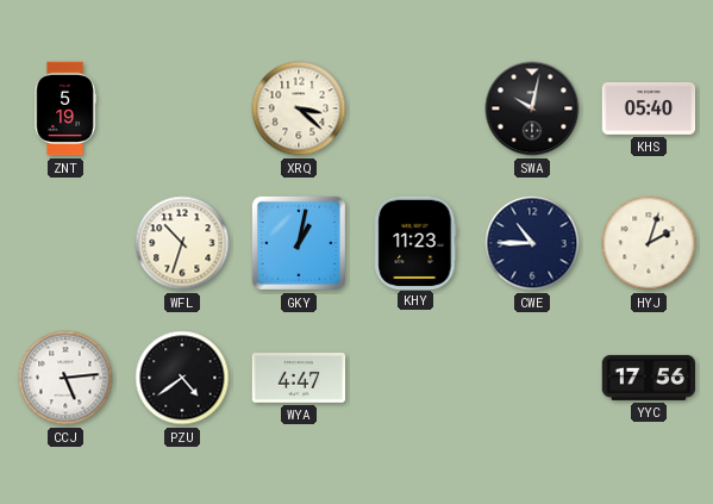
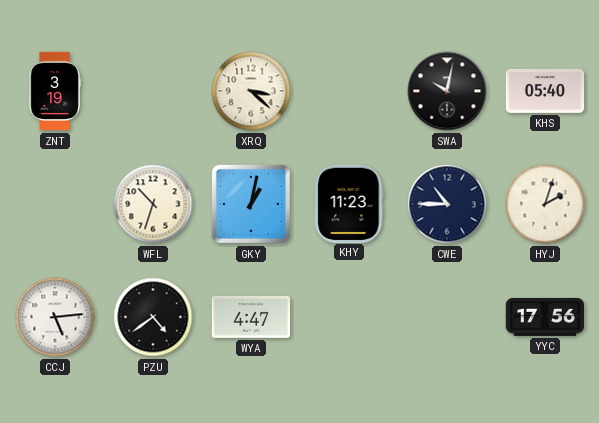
ZNT: 5:19 -> 3:19 (55, 91)
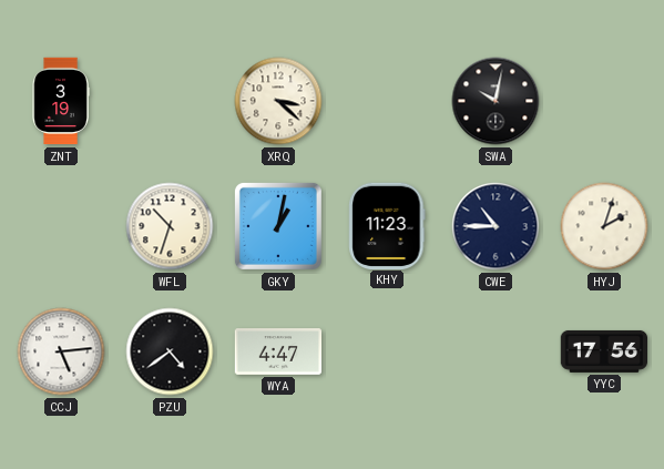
KHS: 05:40 -> none (545, 91)
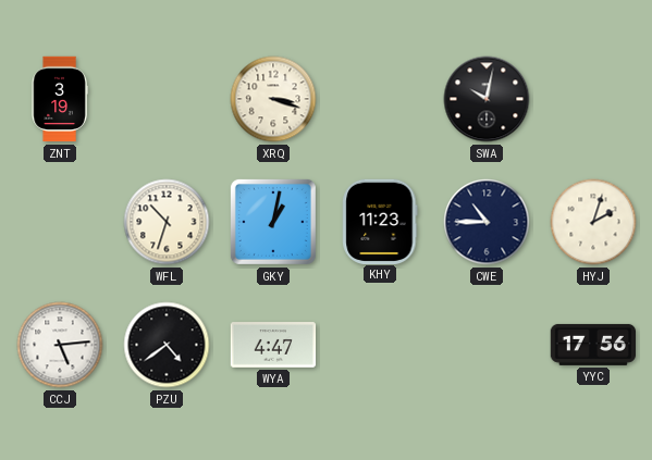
XRQ: 3:22 -> 3:18 (273, 99)
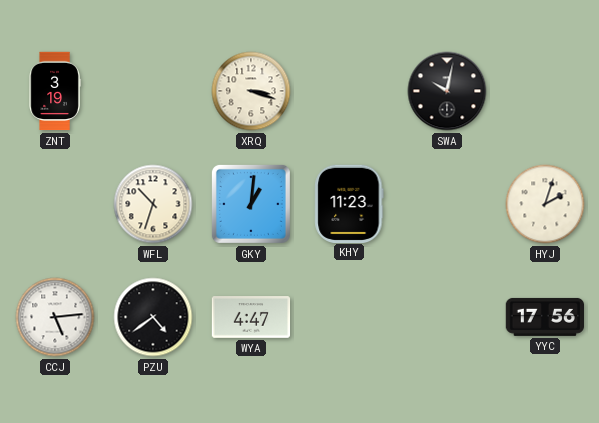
GKY: 1:02 -> 1:01 (251, 204)
CWE: 10:45 -> none (487, 222)
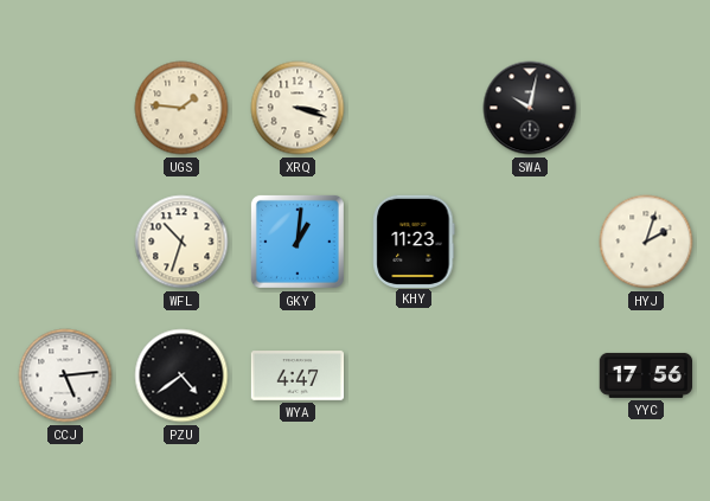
ZNT: 3:19 -> none (55, 91)
UGS: none -> 1:46 (181, 108)
